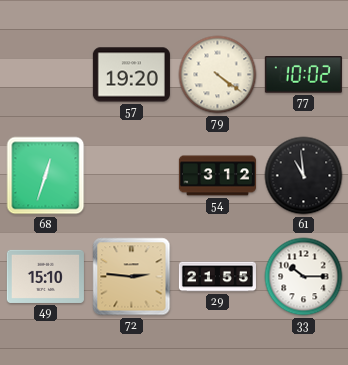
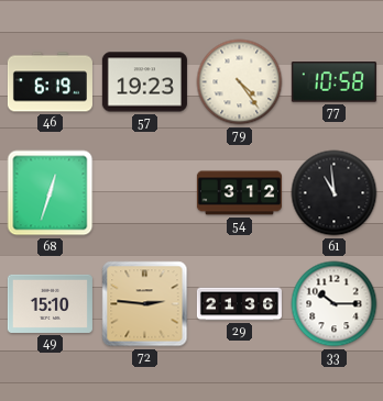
46: none -> 6:19 (50, 82)
57: 19:20 -> 19:23 (144, 82)
79: 4:21 -> 4:24 (240, 82)
77: 10:02 -> 10:58 (333, 82)
29: 21:55 -> 21:36 (239, 304)
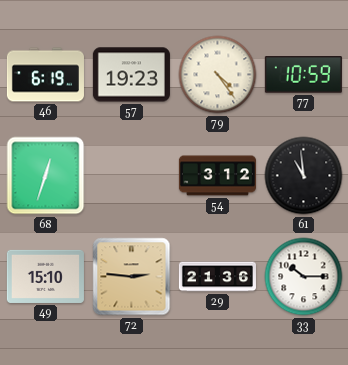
77: 10:58 -> 10:59 (303, 75)
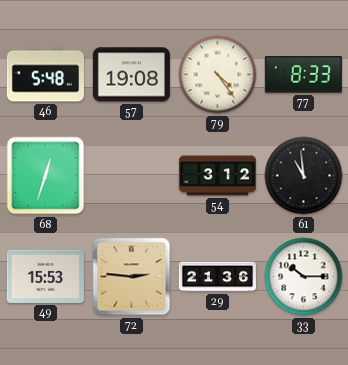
46: 6:19 -> 5:48 (45, 75)
57: 19:23 -> 19:08 (131, 75)
77: 10:59 -> 8:33 (303, 75)
49: 15:10 -> 15:53 (45, 276)
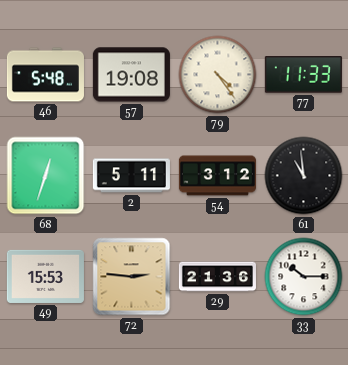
77: 8:33 -> 11:33 (303, 75)
2: none -> 5:11 (131, 176)
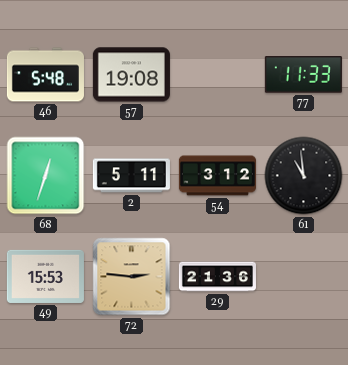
79: 4:24 -> none (218, 75)
33: 10:15 -> none (304, 277)
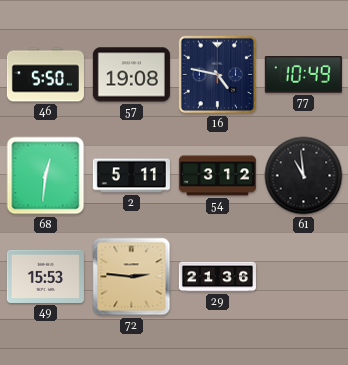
46: 5:48 -> 5:50 (45, 75)
16: none -> 4:47 (218, 75)
77: 11:33 -> 10:49 (303, 75)
68: 12:33 -> 12:31 (46, 176)
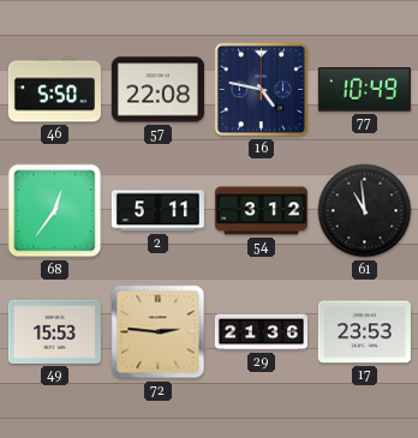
57: 19:08 -> 22:08 (157, 90)
68: 12:31 -> 12:36 (55, 211)
17: none -> 23:53 (364, 332)
